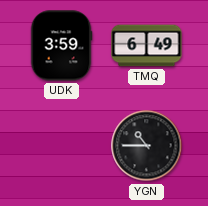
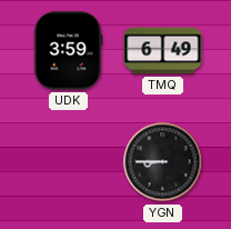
YGN: 10:45 -> 8:45 (163, 162)
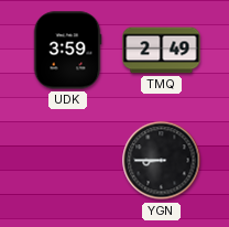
TMQ: 6:49 -> 2:49 (162, 51)
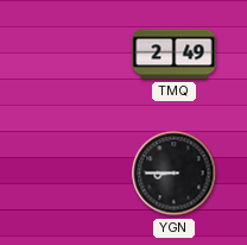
UDK: 3:59 -> none (67, 51)
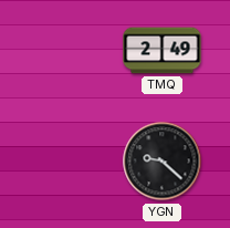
YGN: 8:45 -> 9:22 (163, 162)
